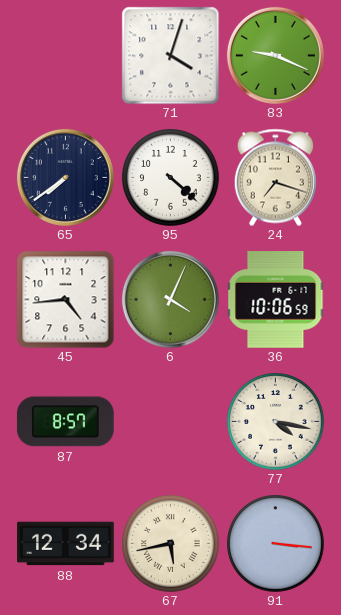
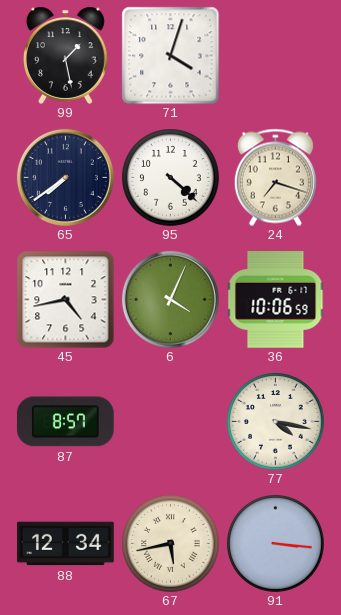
99: none -> 1:28 (65, 55)
83: 9:19 -> none (275, 55)
45: 4:44 -> 4:43 (65, 299)
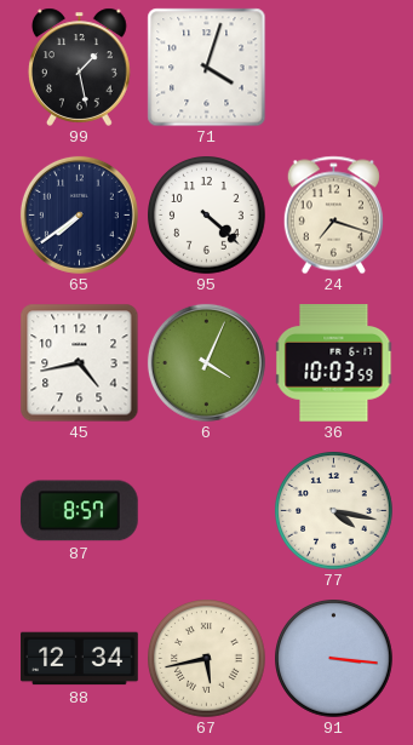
36: 10:06 -> 10:03 (333, 363)
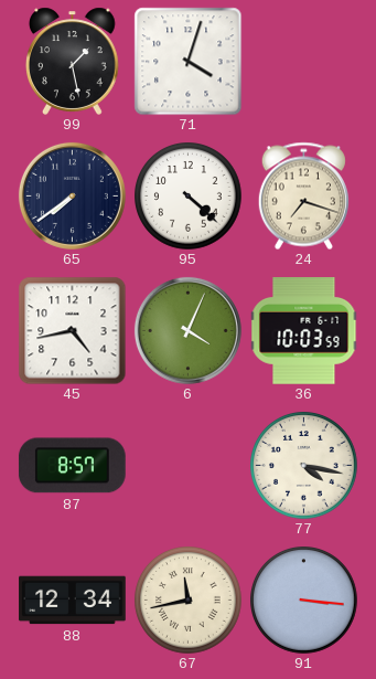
67: 5:43 -> 11:43 (189, 601)
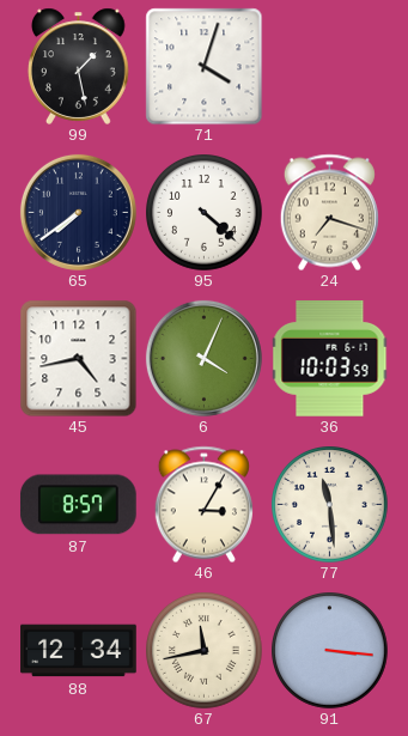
46: none -> 3:05 (203, 504)
77: 4:17 -> 11:29 (330, 505)
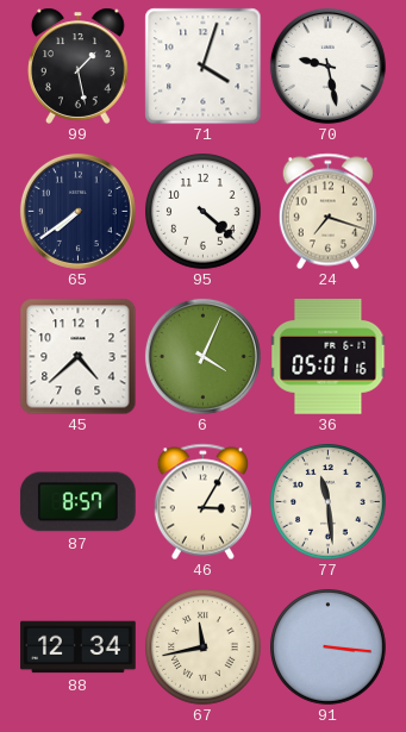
70: none -> 9:28 (327, 65)
45: 4:43 -> 4:38 (77, 356)
36: 10:03 -> 05:01 (327, 357)
